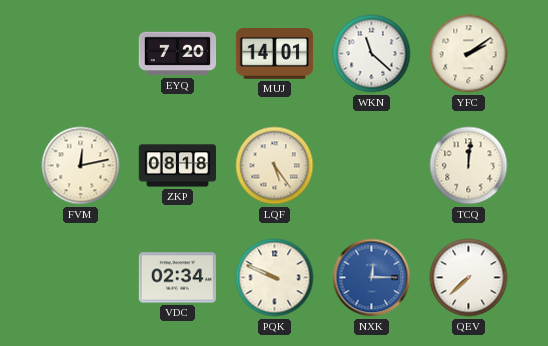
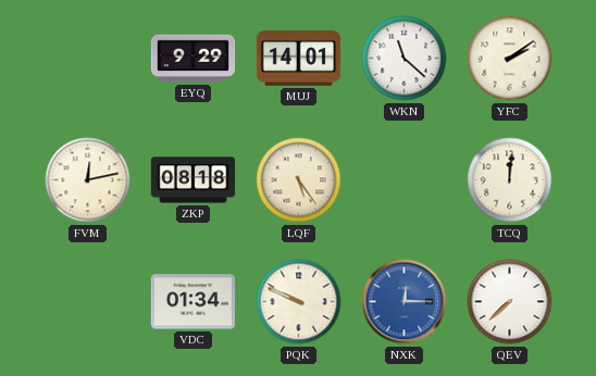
EYQ: 7:20 -> 9:29 (194, 59)
VDC: 02:34 -> 01:34 (193, 302)
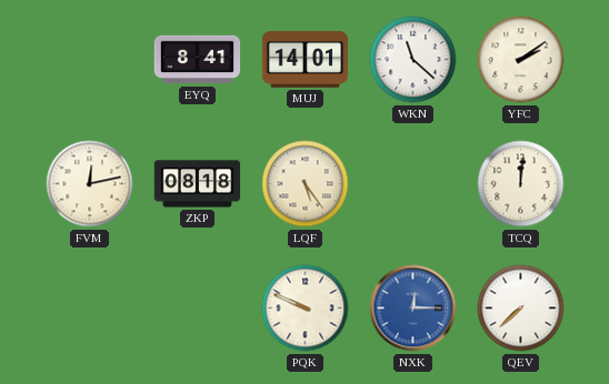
EYQ: 9:29 -> 8:41 (198, 60)
VDC: 01:34 -> none (193, 302)
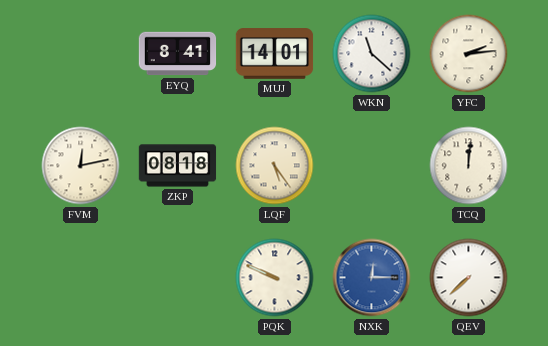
YFC: 2:09 -> 2:14 (469, 54)
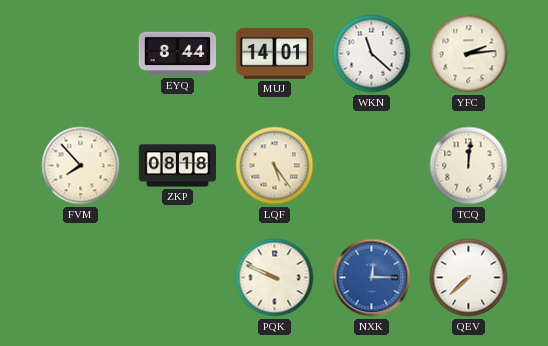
EYQ: 8:41 -> 8:44 (178, 54)
FVM: 12:13 -> 7:53 (81, 166)
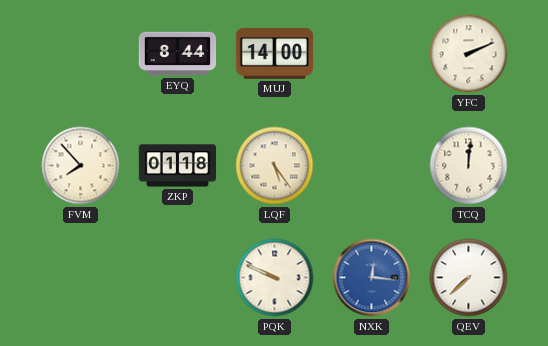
MUJ: 14:01 -> 14:00 (275, 54)
WKN: 11:22 -> none (372, 54)
YFC: 2:14 -> 2:11 (469, 54)
ZKP: 08:18 -> 01:18 (178, 166)
NXK: 12:15 -> 12:16 (372, 278)
